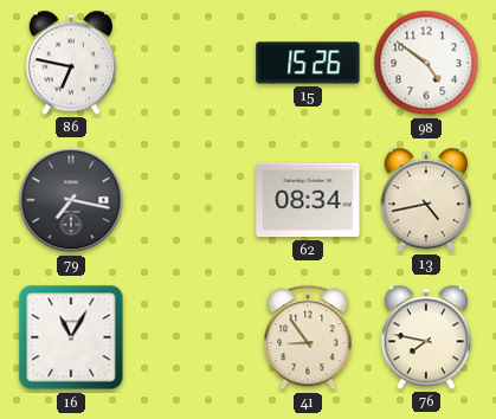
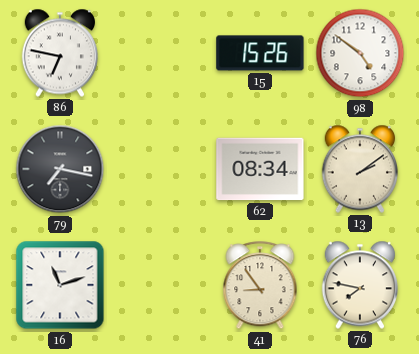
13: 4:43 -> 2:09 (360, 169)
16: 11:05 -> 11:12 (60, 285)
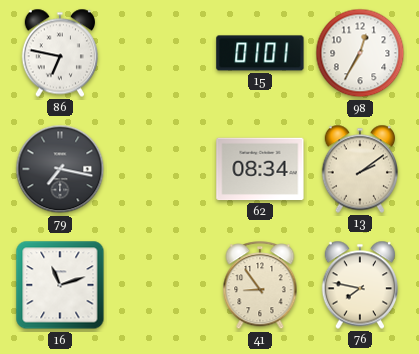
15: 15:26 -> 01:01 (260, 53)
98: 4:51 -> 12:35 (360, 53)
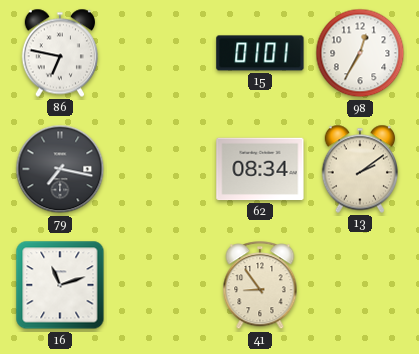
76: 7:47 -> none (360, 285)
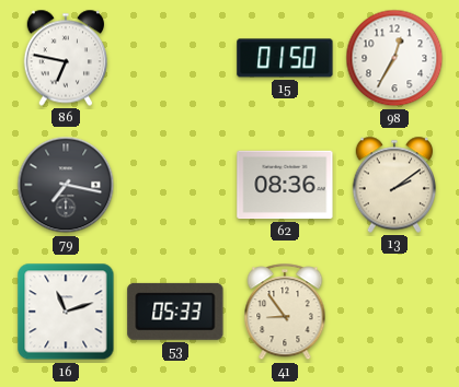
15: 01:01 -> 01:50 (285, 58)
62: 08:34 -> 08:36 (285, 185)
53: none -> 05:33 (175, 312)
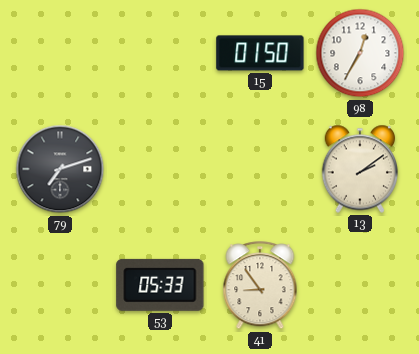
86: 6:47 -> none (66, 58)
79: 7:17 -> 7:12 (60, 169)
62: 08:36 -> none (285, 185)
16: 11:12 -> none (66, 312)
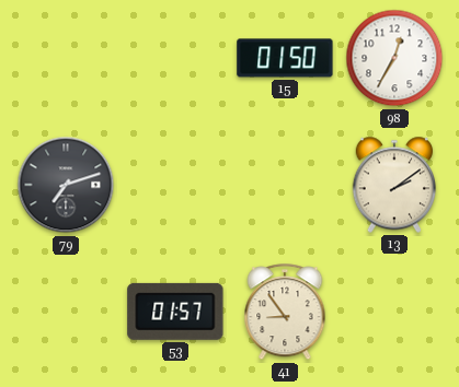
53: 05:33 -> 01:57 (175, 312)
